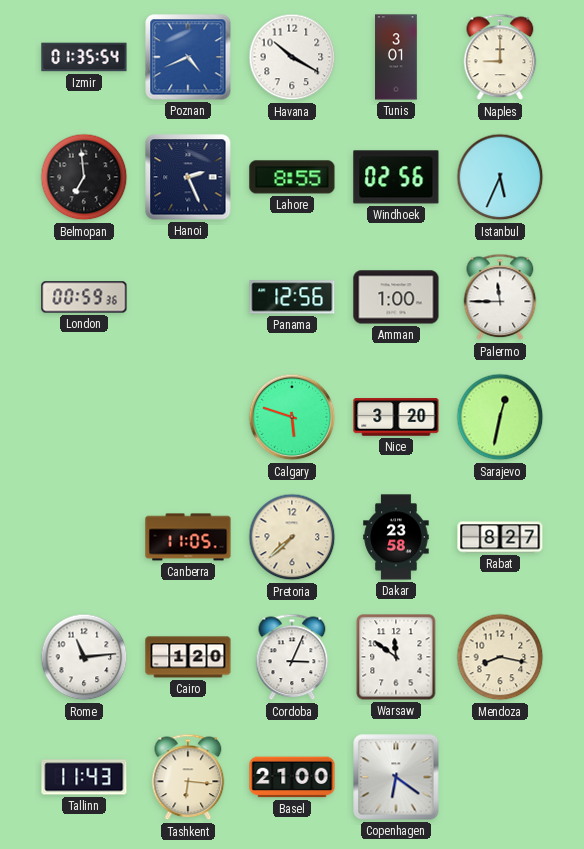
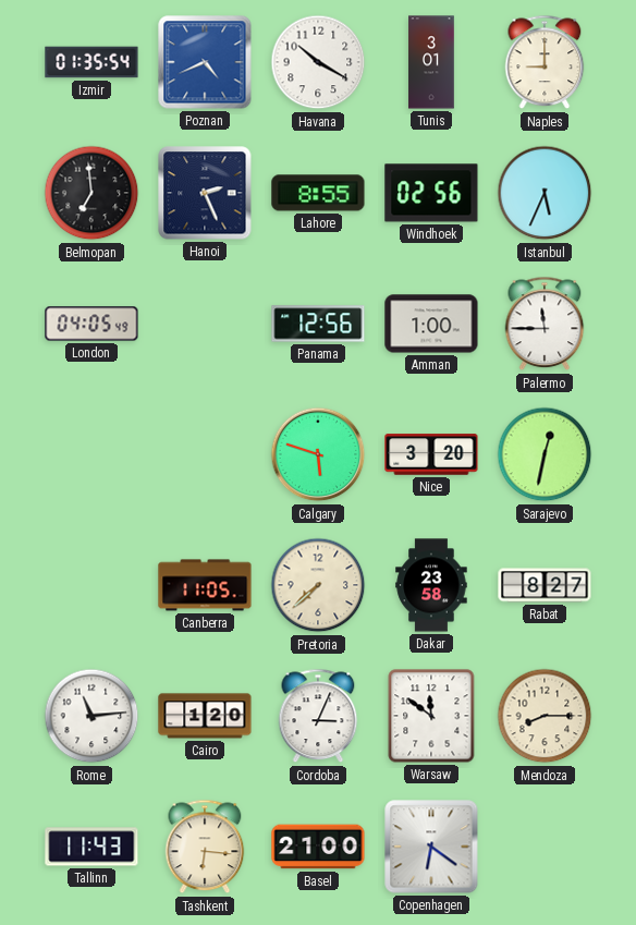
London: 00:59 -> 04:05 (91, 324)
Mendoza: 8:17 -> 8:15 (545, 716)
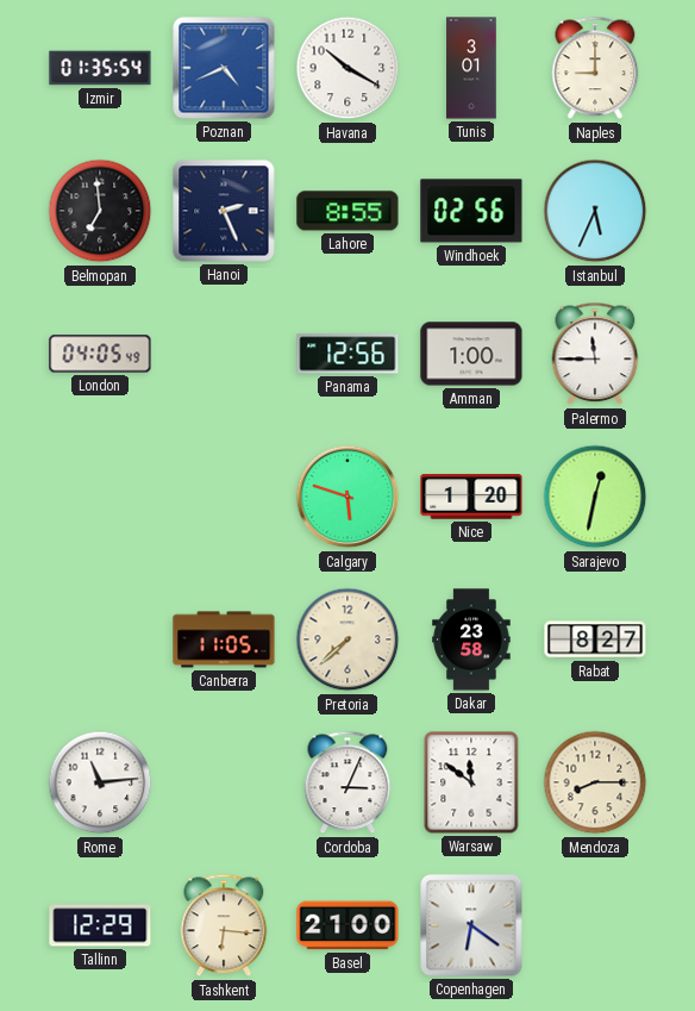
Nice: 3:20 -> 1:20 (471, 497)
Cairo: 1:20 -> none (205, 716)
Tallinn: 11:43 -> 12:29 (100, 925)
